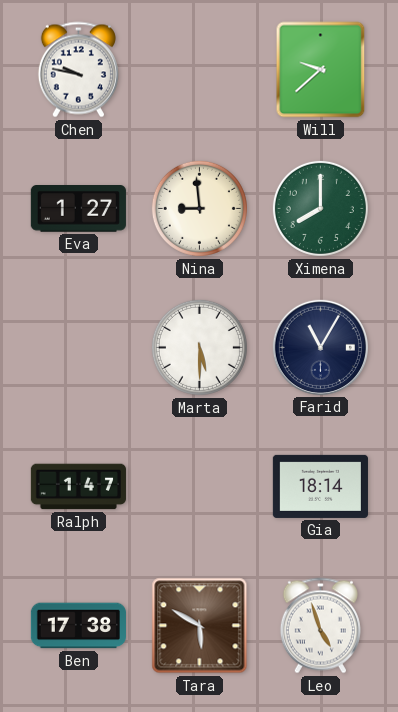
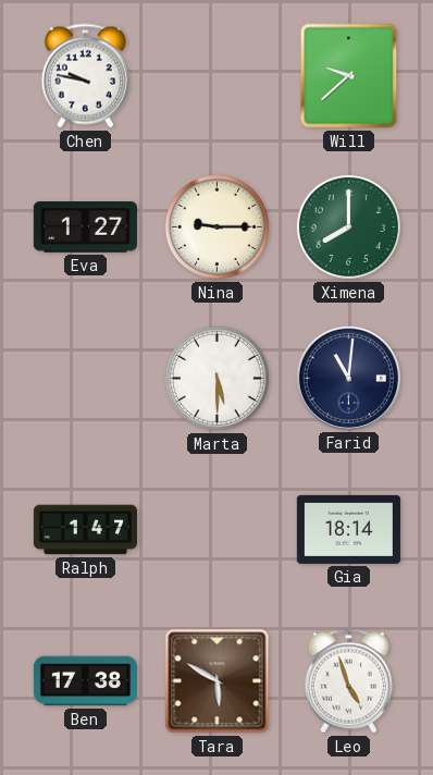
Nina: 8:59 -> 9:15 (216, 226)
Farid: 11:05 -> 11:01 (348, 378)
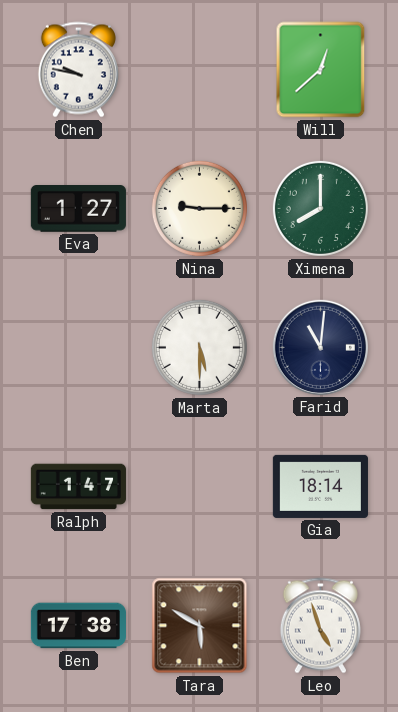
Will: 9:38 -> 12:38 (321, 70)
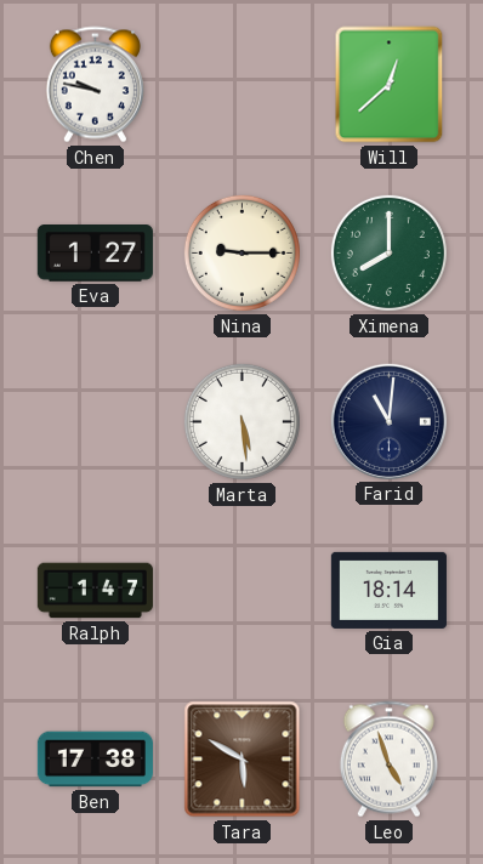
Marta: 5:30 -> 5:29 (241, 421)
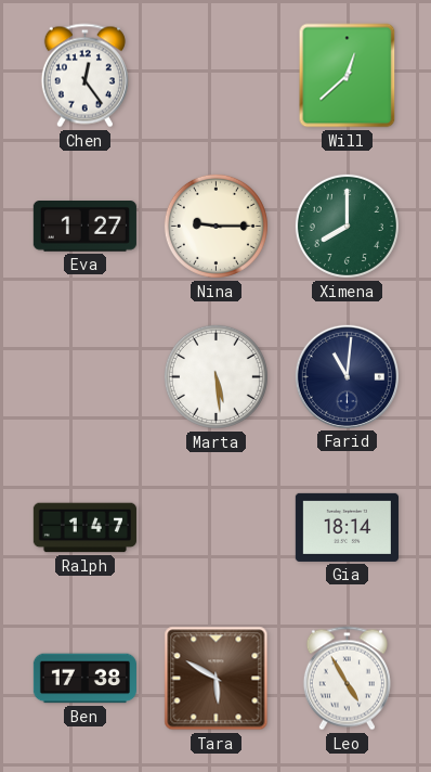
Chen: 9:47 -> 12:24 (84, 76)
Leo: 4:57 -> 4:55 (347, 679)
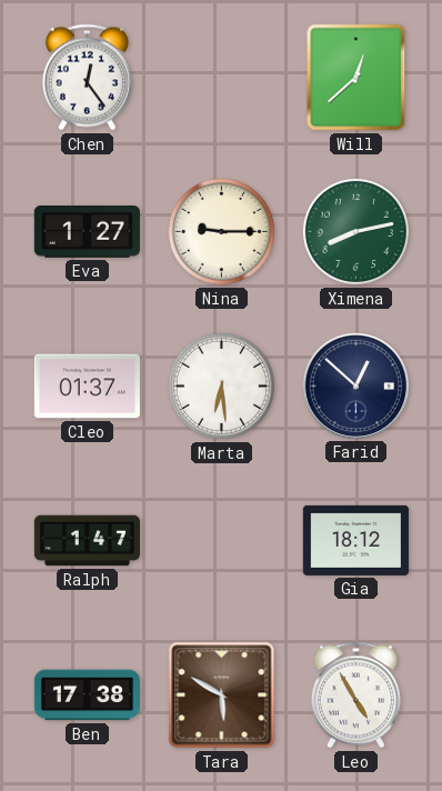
Ximena: 8:00 -> 8:13 (355, 231)
Cleo: none -> 01:37 (87, 387)
Marta: 5:29 -> 6:29 (221, 386)
Farid: 11:01 -> 12:52 (355, 386)
Gia: 18:14 -> 18:12 (355, 540)
